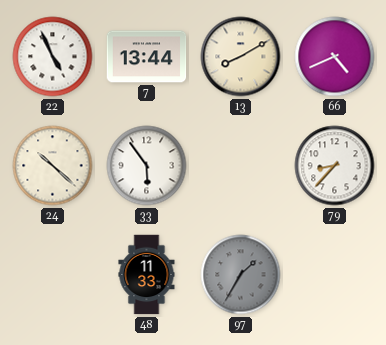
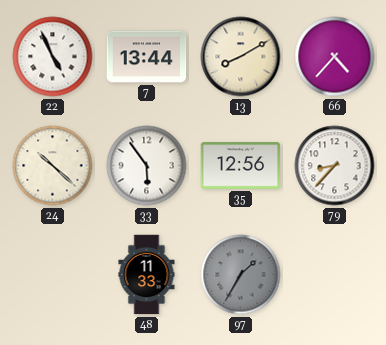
66: 4:41 -> 4:37 (335, 57)
35: none -> 12:56 (241, 166)
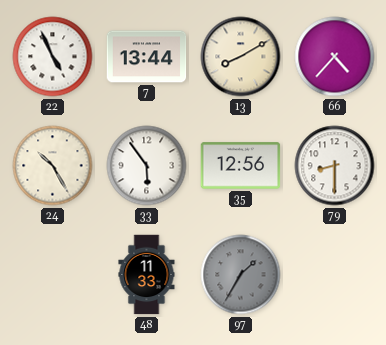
24: 10:22 -> 10:25 (53, 166)
79: 8:37 -> 8:30 (335, 166)
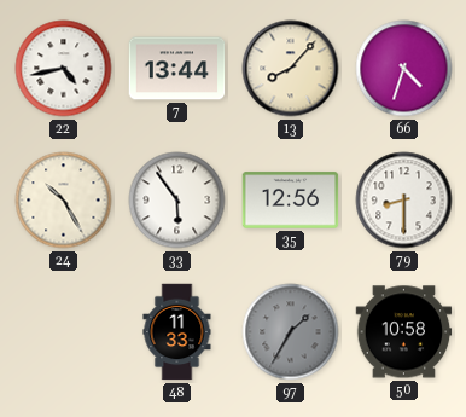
22: 4:56 -> 4:43 (64, 69)
13: 8:10 -> 8:07 (291, 69)
66: 4:37 -> 4:33 (404, 69)
50: none -> 10:58 (404, 332)
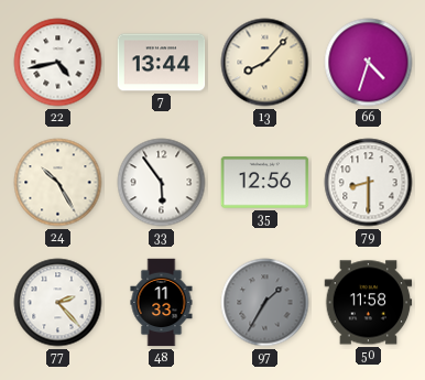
77: none -> 2:23 (58, 303)
50: 10:58 -> 11:58 (369, 303)
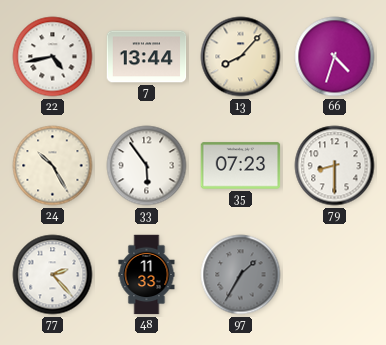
35: 12:56 -> 07:23 (241, 166)
50: 11:58 -> none (369, 303)
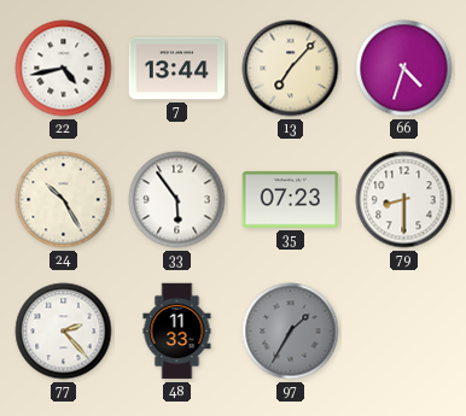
13: 8:07 -> 7:07 (291, 69)
